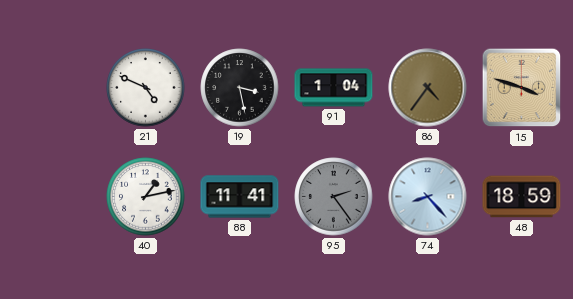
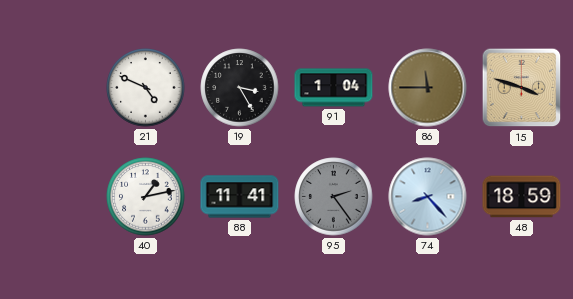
19: 3:28 -> 3:25 (240, 88)
86: 4:36 -> 11:45 (428, 88)
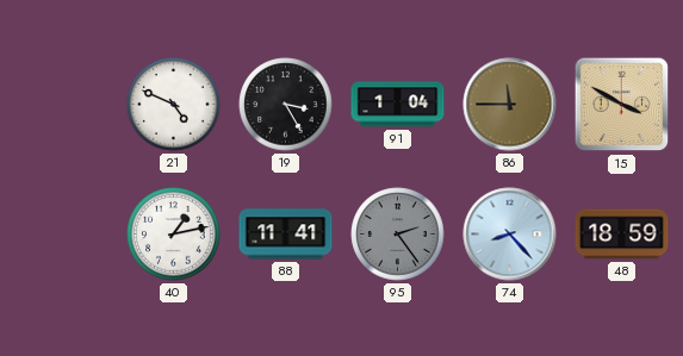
15: 3:48 -> 3:50 (622, 105)
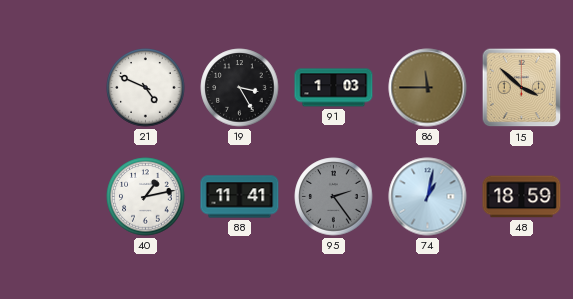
91: 1:04 -> 1:03 (334, 88)
15: 3:50 -> 3:52 (522, 88)
74: 8:23 -> 1:02 (428, 197)
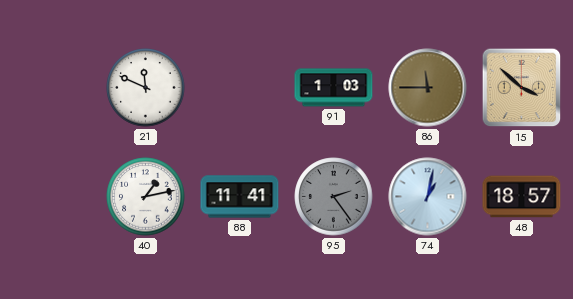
21: 4:49 -> 11:49 (146, 88)
19: 3:25 -> none (240, 88)
48: 18:59 -> 18:57 (522, 197)
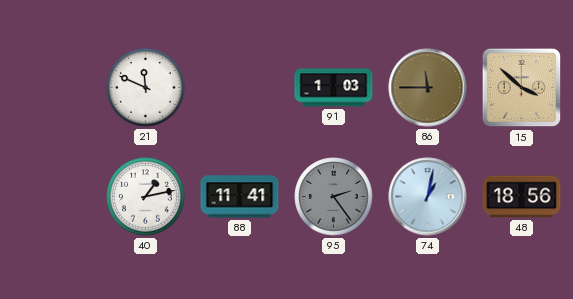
48: 18:57 -> 18:56 (522, 197)
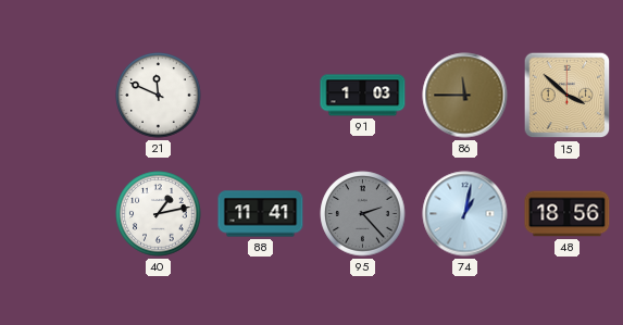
95: 2:24 -> 2:23 (363, 214)
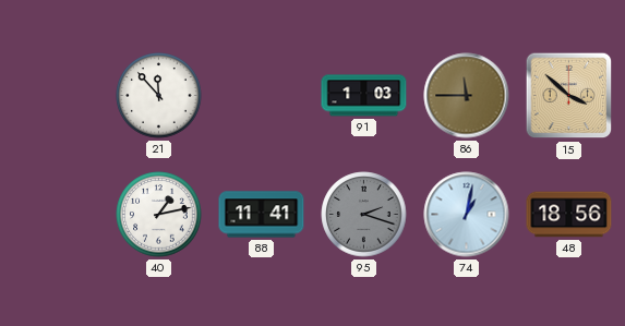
21: 11:49 -> 11:53 (159, 96)
95: 2:23 -> 2:18 (364, 215)
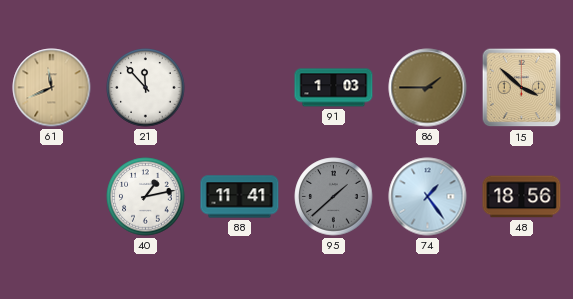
61: none -> 11:41 (52, 88)
86: 11:45 -> 1:45 (428, 88)
95: 2:18 -> 1:38 (334, 197)
74: 1:02 -> 1:24 (428, 197)
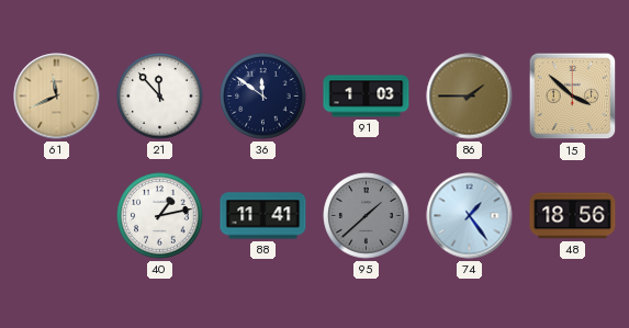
36: none -> 11:51 (263, 97)
